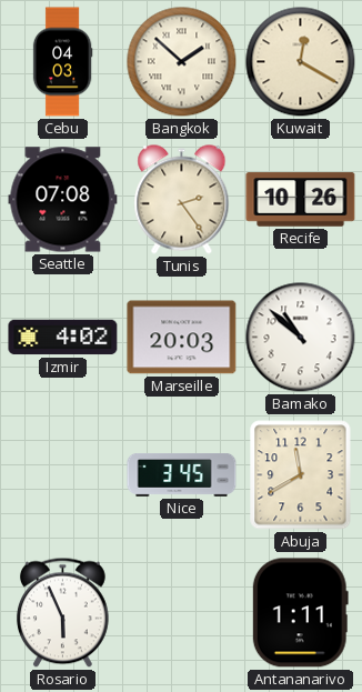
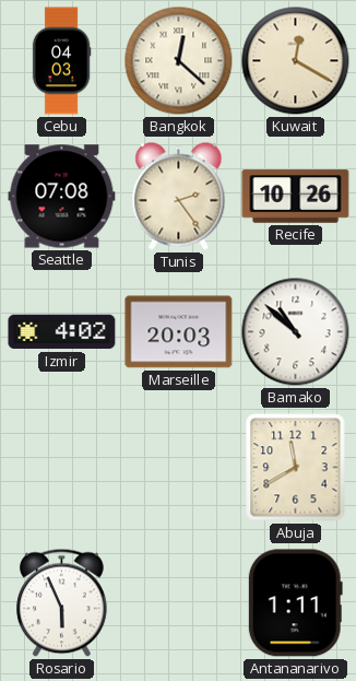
Bangkok: 1:52 -> 12:22 (179, 61)
Nice: 3:45 -> none (182, 475)
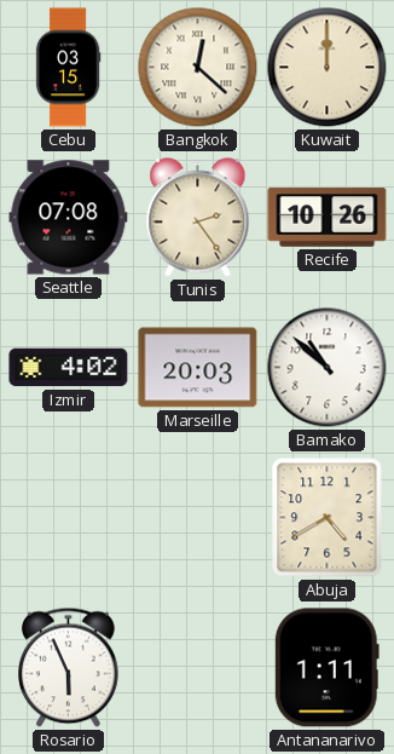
Cebu: 04:03 -> 03:15 (68, 68)
Kuwait: 12:20 -> 12:00 (328, 68)
Abuja: 11:40 -> 4:40 (328, 518)
